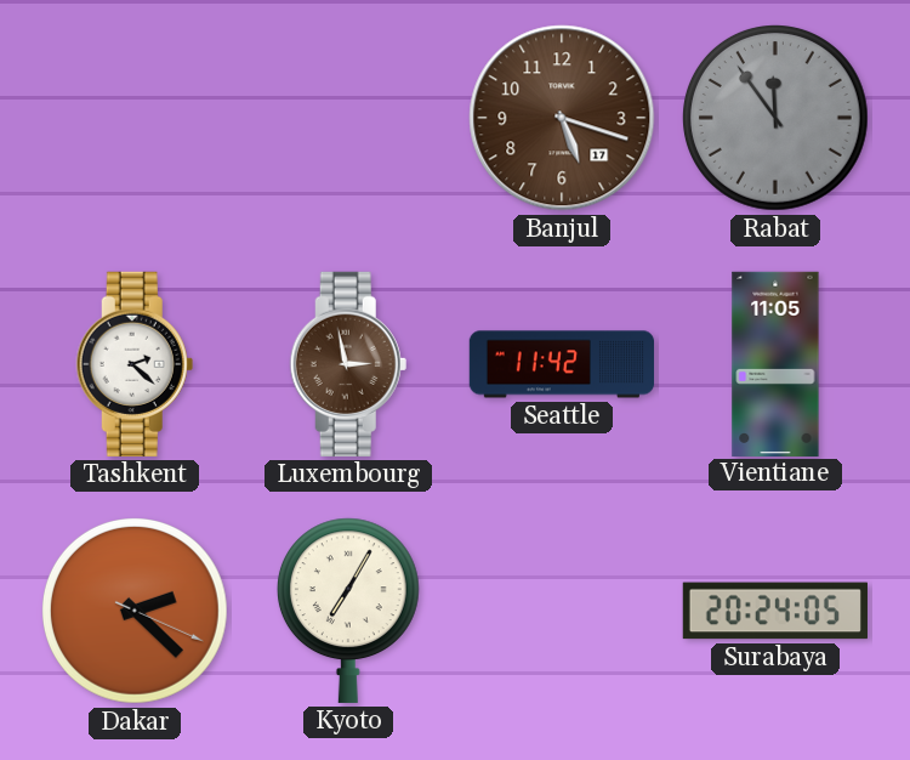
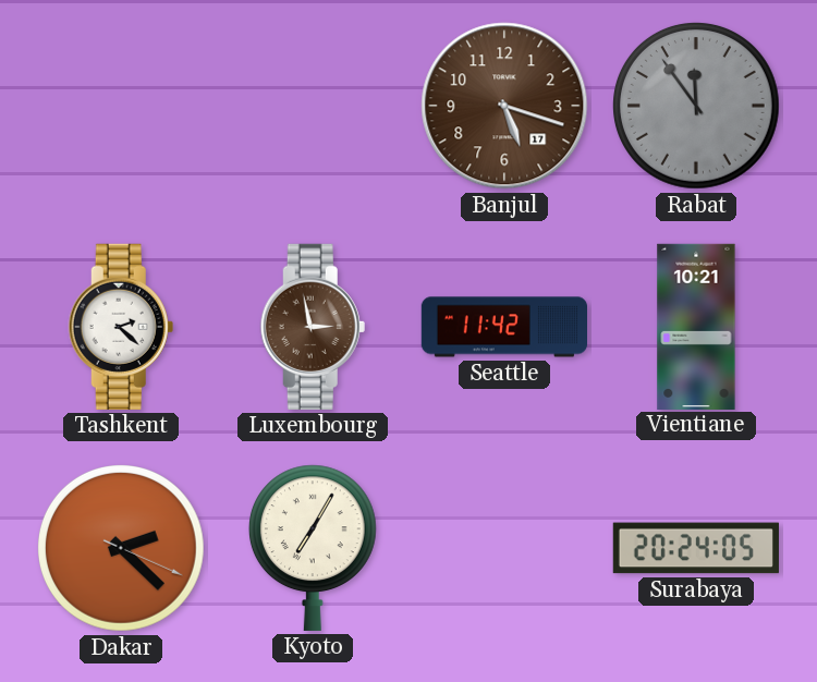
Vientiane: 11:05 -> 10:21 (696, 326)
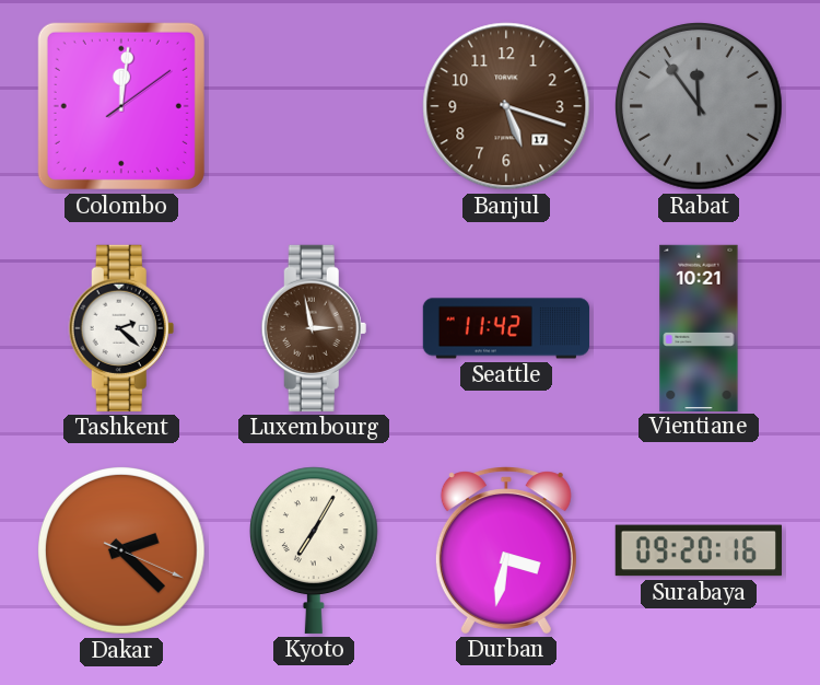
Colombo: none -> 12:01 (121, 106)
Durban: none -> 3:32 (506, 550)
Surabaya: 20:24 -> 09:20 (699, 550)
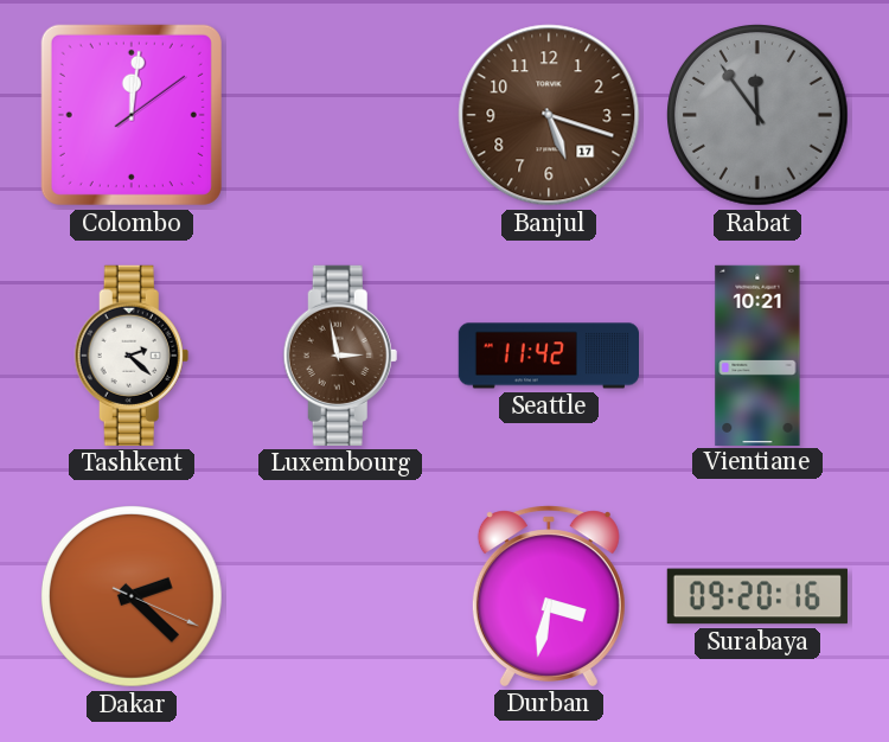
Kyoto: 7:05 -> none (314, 550)
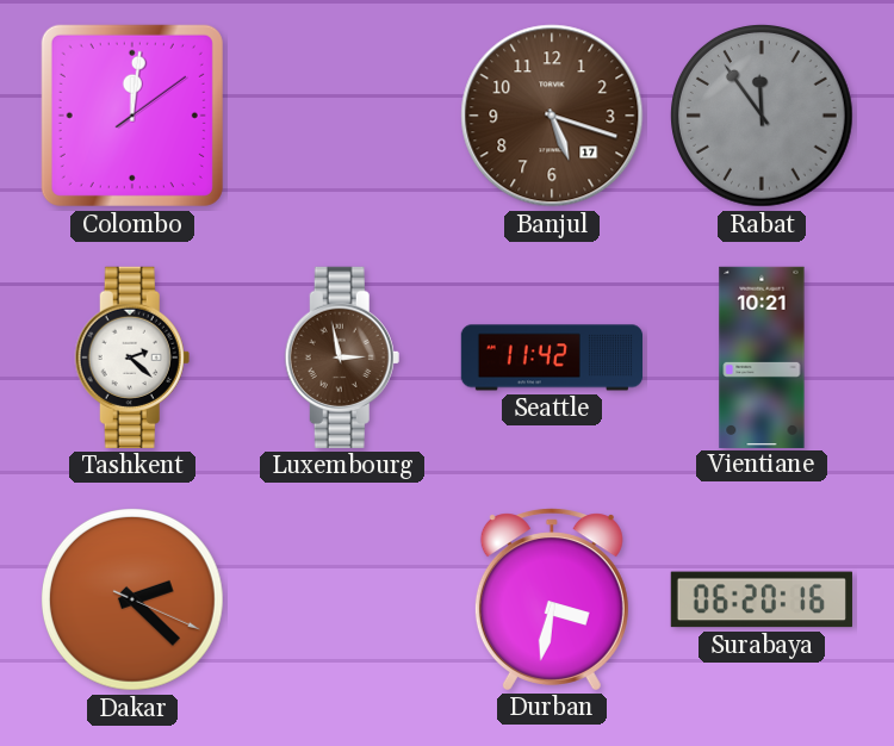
Surabaya: 09:20 -> 06:20 (762, 599)
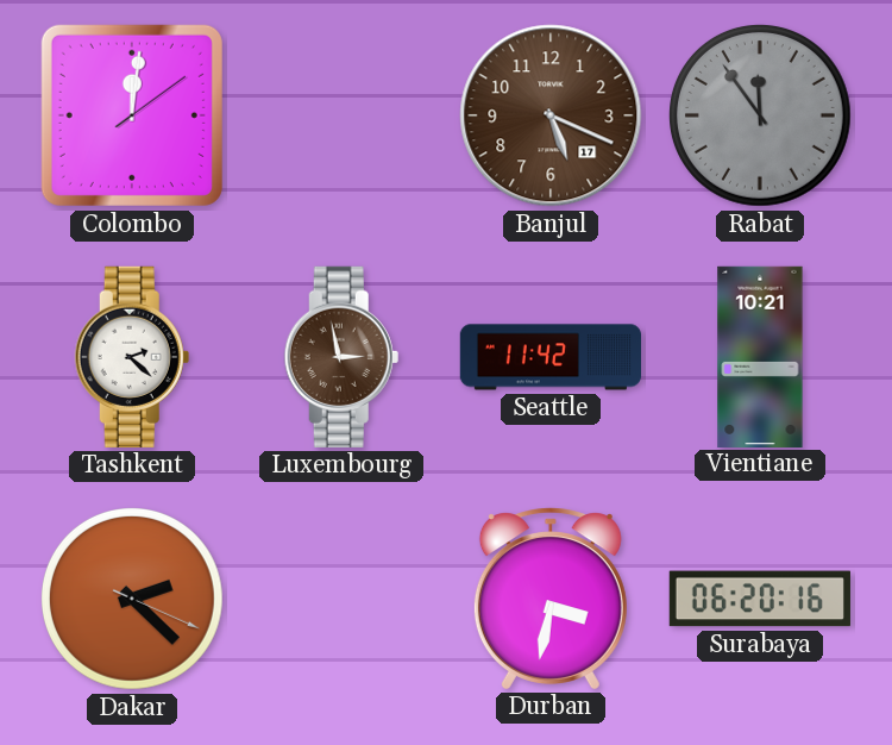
Banjul: 5:18 -> 5:19 (551, 115)
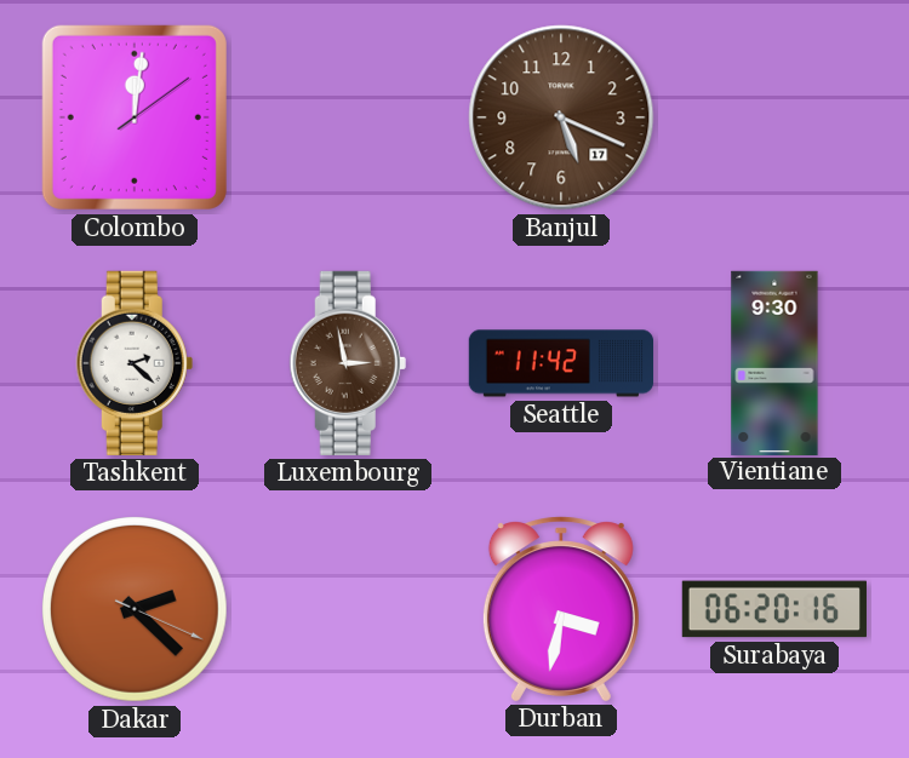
Rabat: 11:54 -> none (761, 117)
Vientiane: 10:21 -> 9:30 (774, 362)
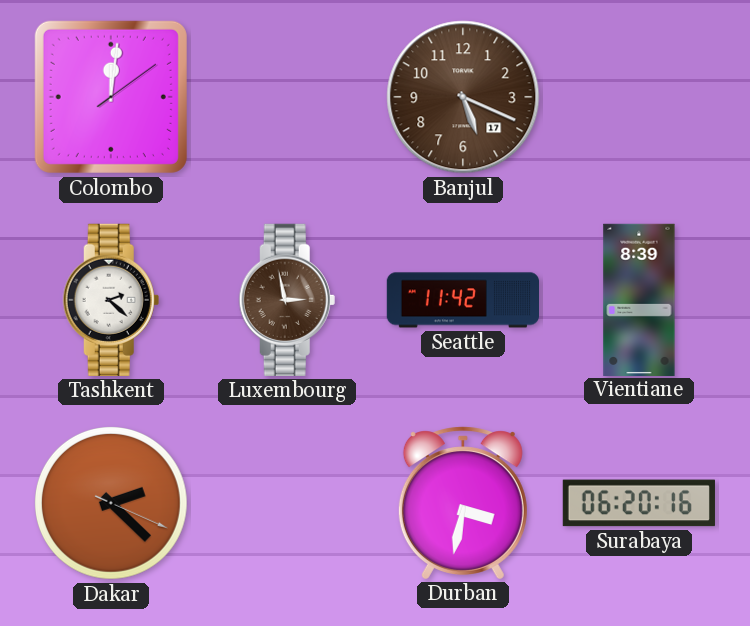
Vientiane: 9:30 -> 8:39 (639, 299)
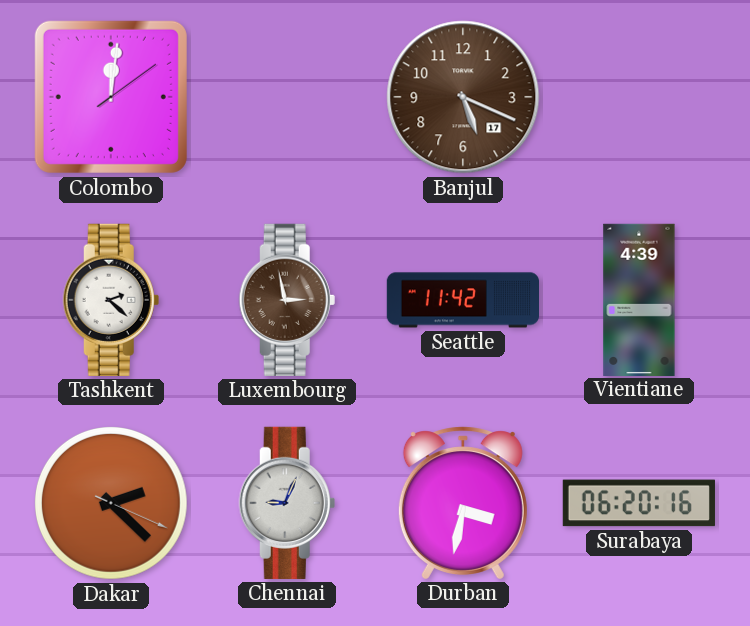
Vientiane: 8:39 -> 4:39 (639, 299)
Chennai: none -> 9:04 (287, 503)
